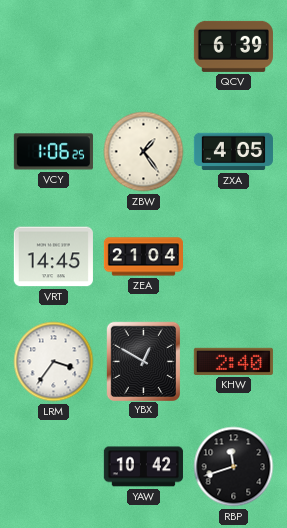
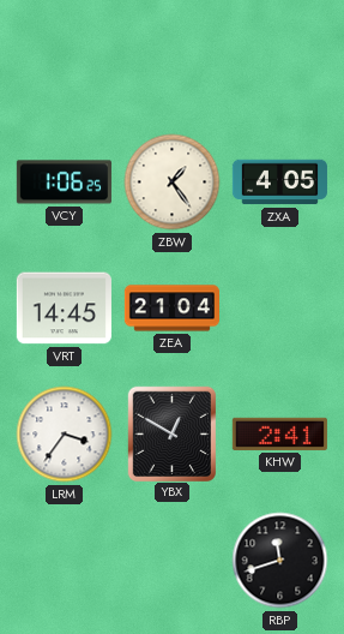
QCV: 6:39 -> none (233, 46)
KHW: 2:40 -> 2:41 (279, 433)
YAW: 10:42 -> none (143, 467)
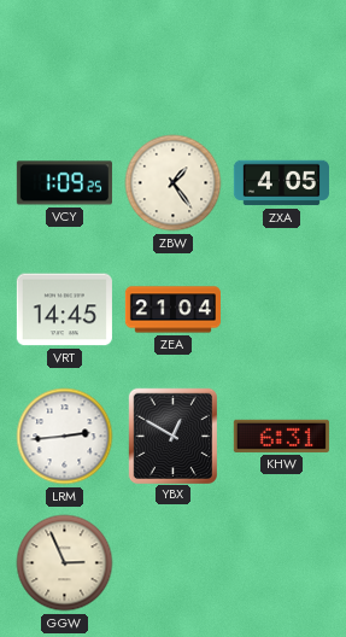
VCY: 1:06 -> 1:09 (64, 183)
LRM: 3:36 -> 2:44 (65, 437)
KHW: 2:41 -> 6:31 (281, 436)
GGW: none -> 2:56 (65, 563)
RBP: 11:42 -> none (280, 561)
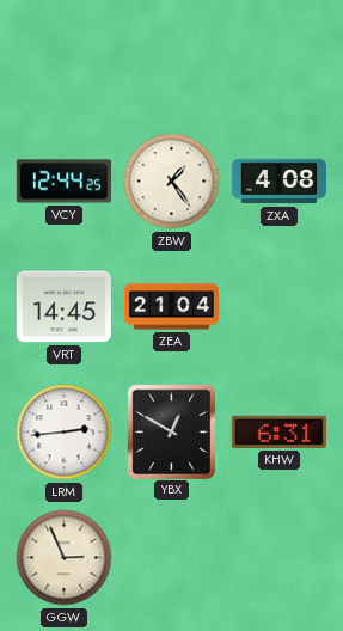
VCY: 1:09 -> 12:44 (63, 182)
ZXA: 4:05 -> 4:08 (278, 182)
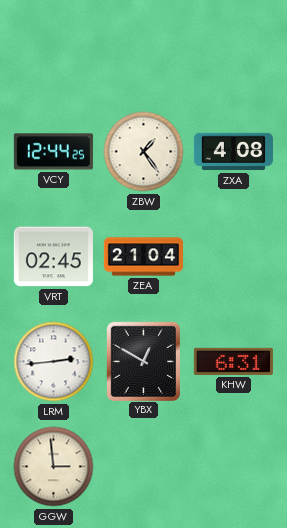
VRT: 14:45 -> 02:45 (53, 257)
GGW: 2:56 -> 2:59 (54, 467)
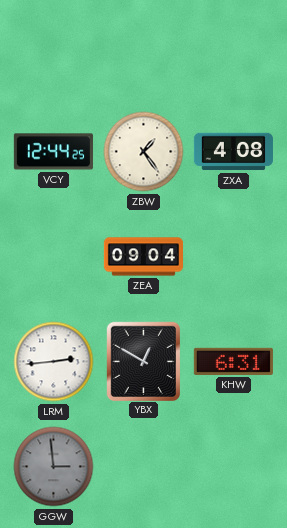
VRT: 02:45 -> none (53, 257)
ZEA: 21:04 -> 09:04 (143, 257)
GGW dial: cream -> grey (54, 467)
